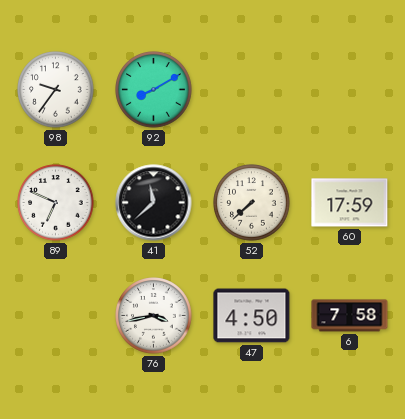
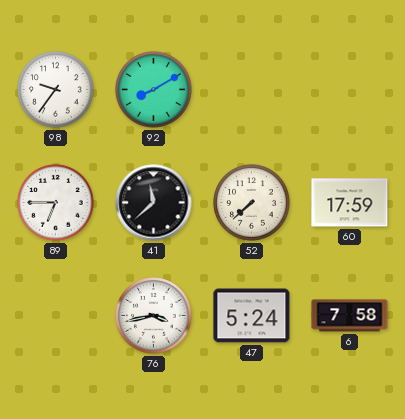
89: 6:49 -> 6:45 (56, 203)
47: 4:50 -> 5:24 (252, 316)
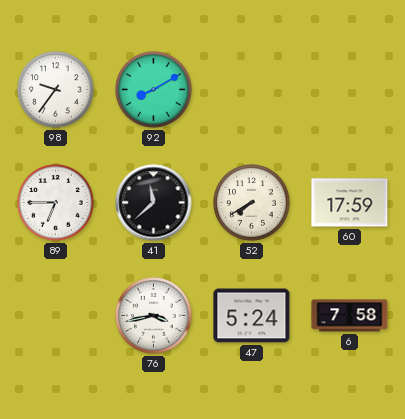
52: 7:38 -> 7:40 (252, 203)
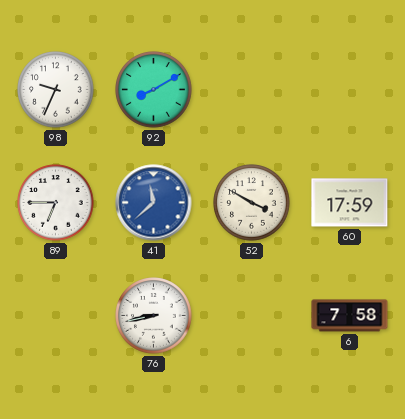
98: 9:36 -> 9:34 (56, 90)
41 dial: black -> blue (154, 203)
52: 7:40 -> 3:50 (252, 203)
76: 3:43 -> 8:43 (154, 316)
47: 5:24 -> none (252, 316)
